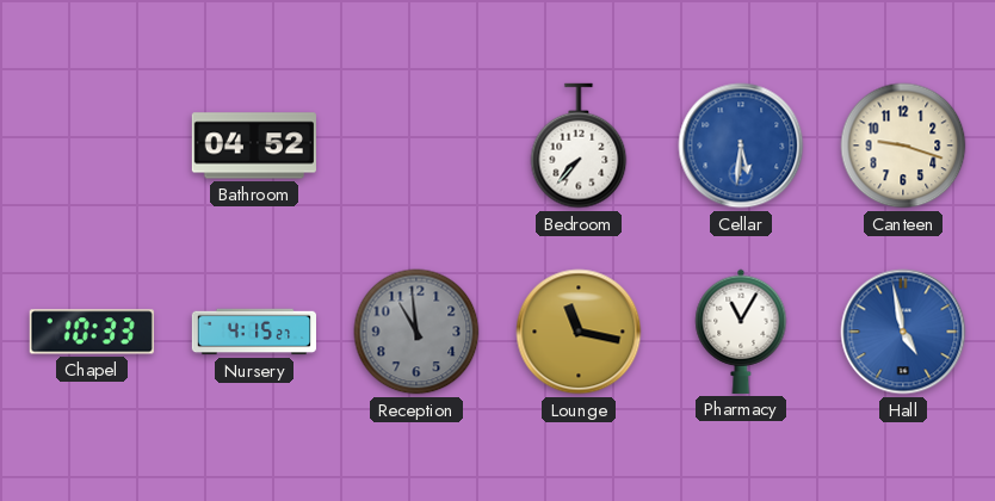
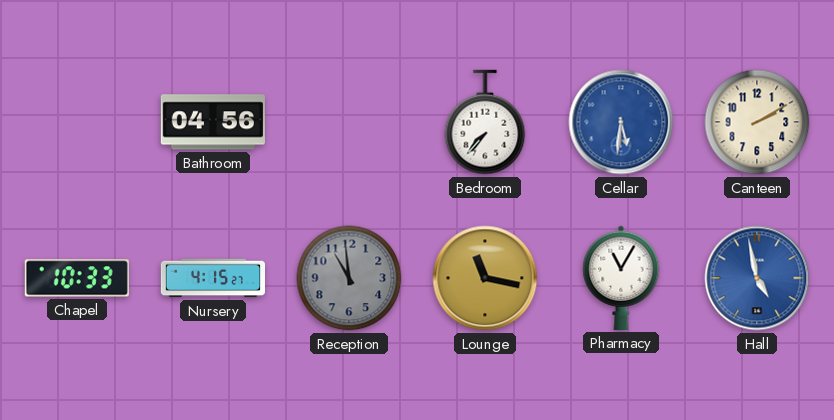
Bathroom: 04:52 -> 04:56 (213, 122)
Canteen: 9:18 -> 2:10 (757, 122)
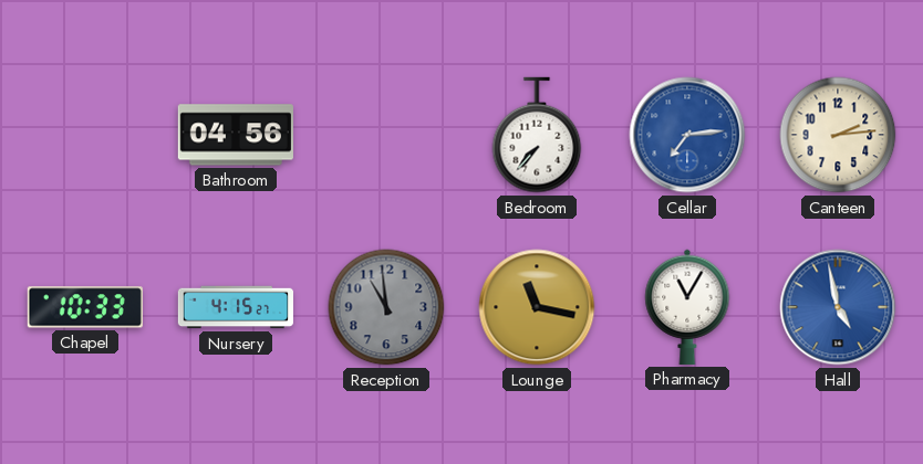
Cellar: 5:31 -> 7:14 (687, 135)
Canteen: 2:10 -> 2:14 (838, 135)
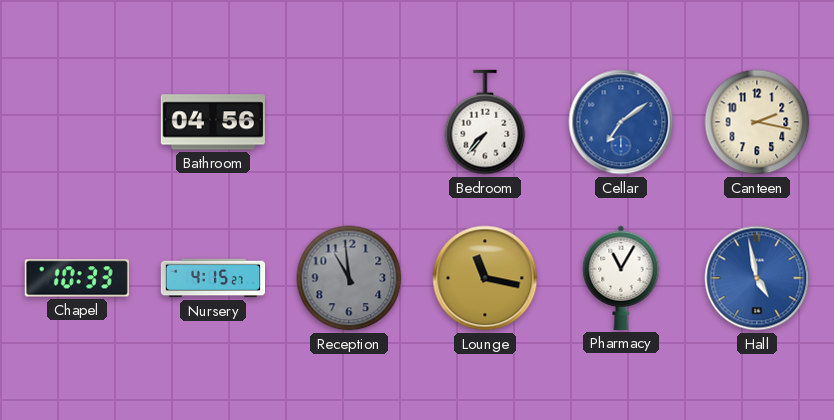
Cellar: 7:14 -> 7:09 (621, 122)
Canteen: 2:14 -> 2:17 (757, 122)
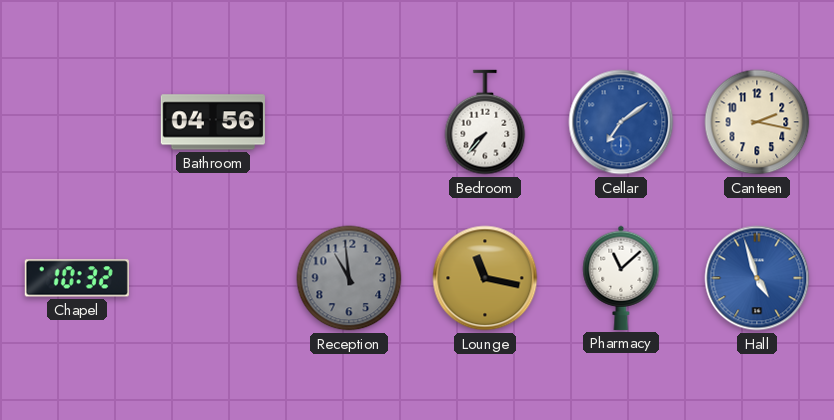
Chapel: 10:33 -> 10:32 (77, 278)
Nursery: 4:15 -> none (212, 278)
Pharmacy: 11:05 -> 11:08 (621, 278)
Hall: 4:58 -> 4:57 (757, 278)
